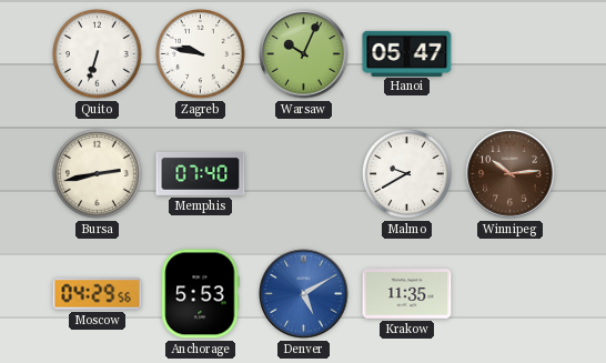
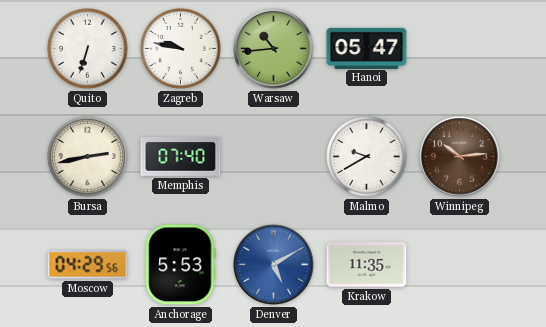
Warsaw: 10:04 -> 10:44 (274, 49)
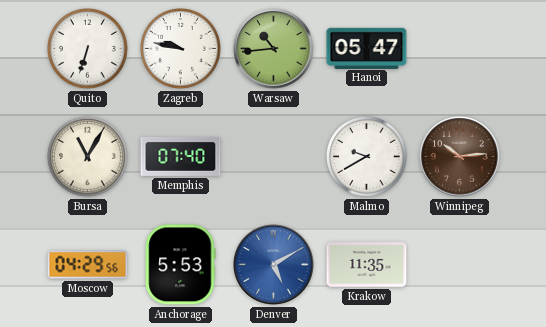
Bursa: 2:43 -> 11:05 (88, 157)
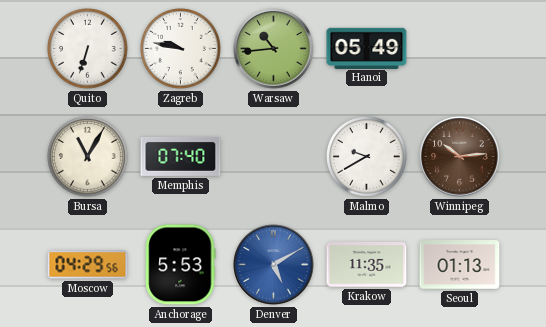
Hanoi: 05:47 -> 05:49 (367, 48)
Seoul: none -> 01:13 (460, 265)
